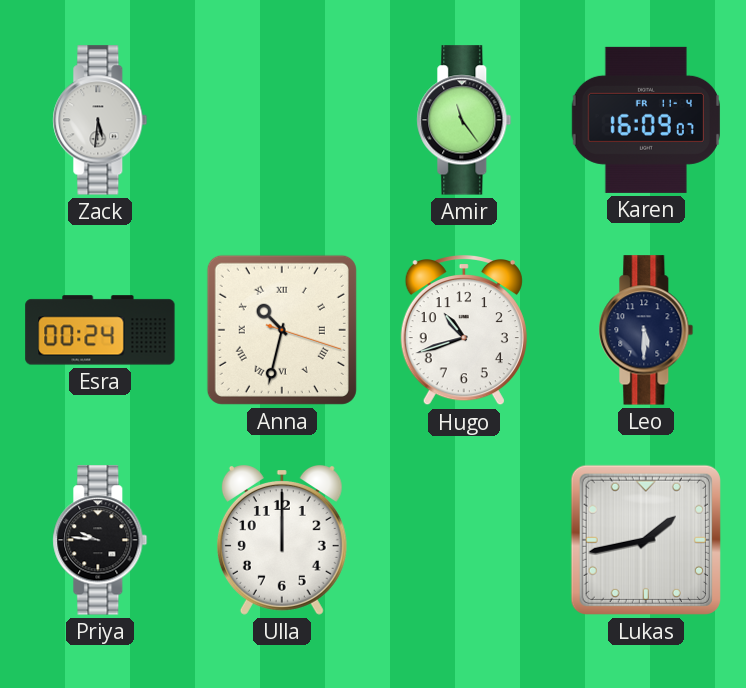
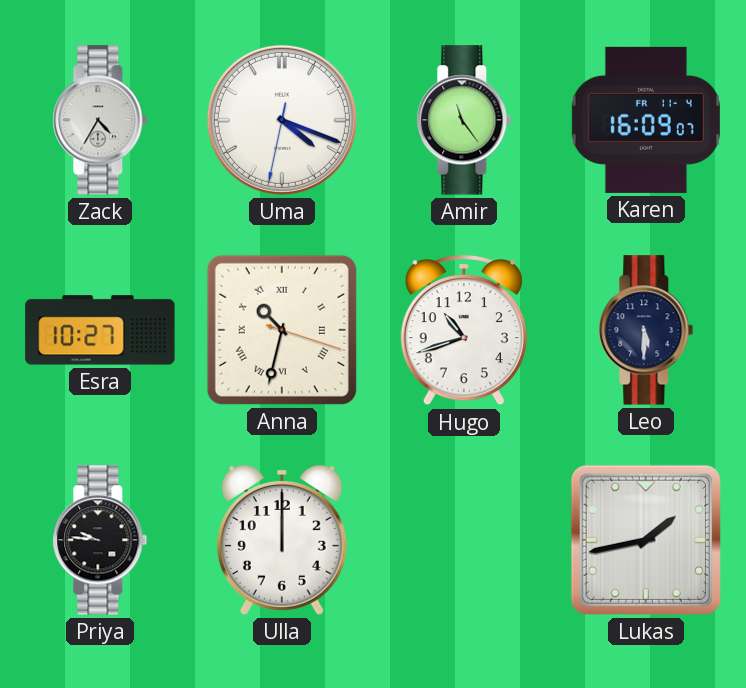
Zack: 5:31 -> 4:35 (100, 120)
Uma: none -> 4:18 (282, 120)
Esra: 00:24 -> 10:27 (100, 330)
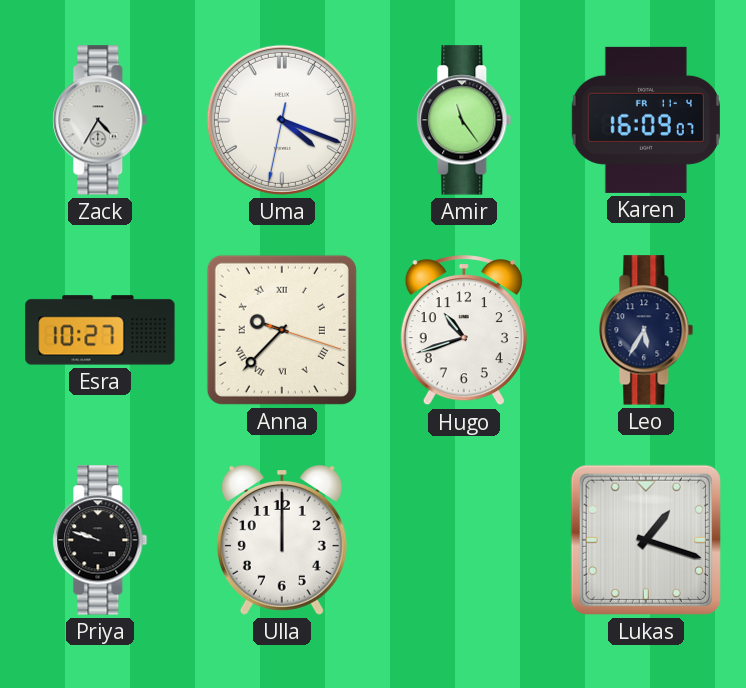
Anna: 10:32 -> 9:37 (282, 330)
Leo: 5:30 -> 5:35 (646, 330)
Priya: 9:46 -> 9:48 (100, 540)
Lukas: 1:43 -> 1:18 (646, 540)
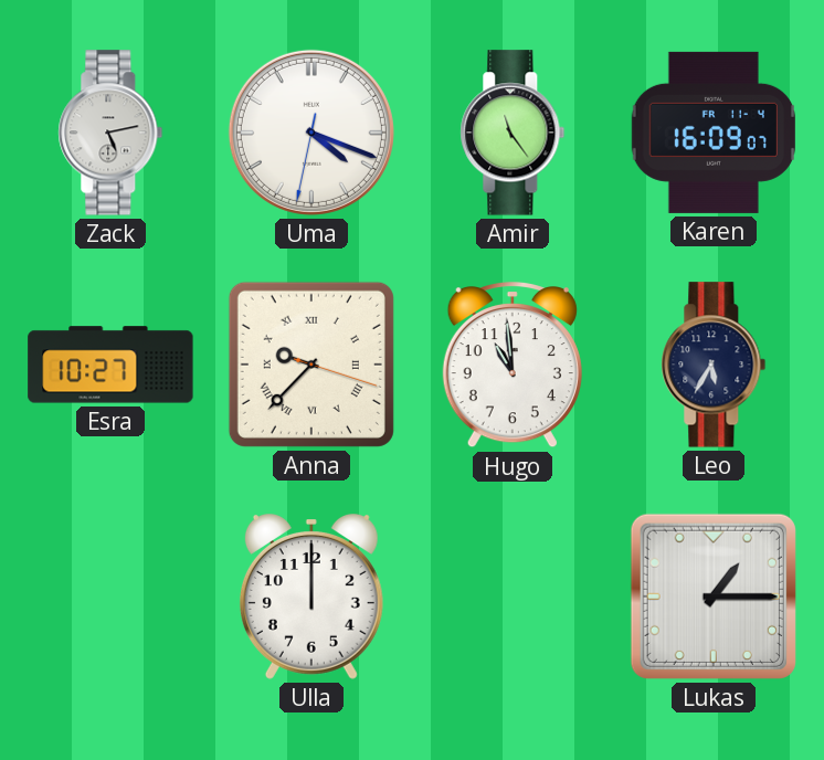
Zack: 4:35 -> 5:13 (110, 133)
Hugo: 10:42 -> 10:59 (513, 365)
Priya: 9:48 -> none (100, 540)
Lukas: 1:18 -> 1:15 (714, 597)
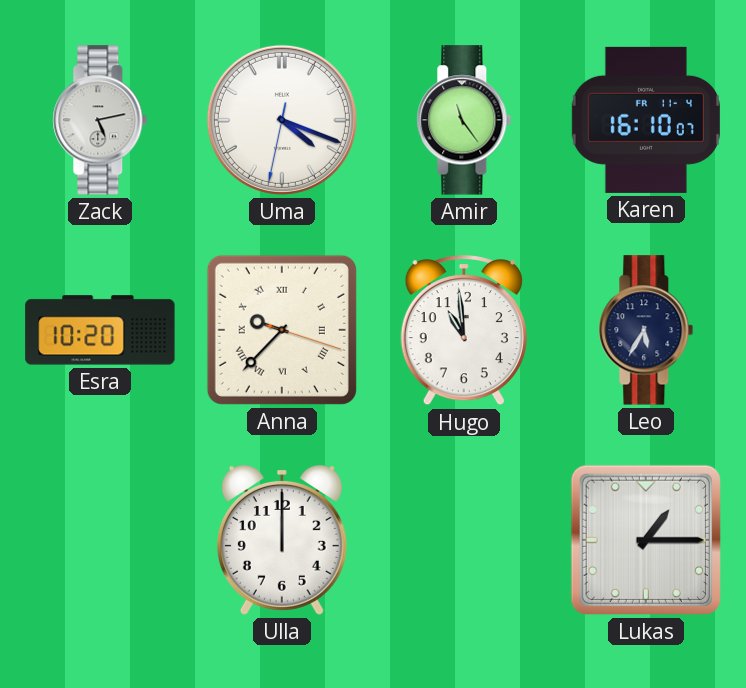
Karen: 16:09 -> 16:10 (646, 120)
Esra: 10:27 -> 10:20 (100, 330)
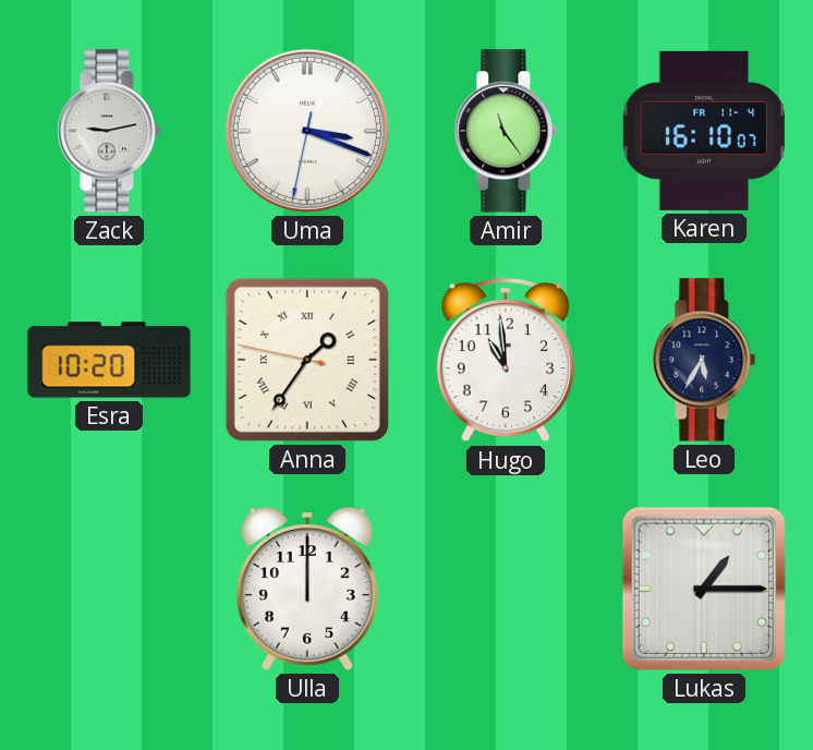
Zack: 5:13 -> 9:13 (109, 131)
Uma: 4:18 -> 3:18 (307, 131)
Anna: 9:37 -> 1:35 (307, 360)
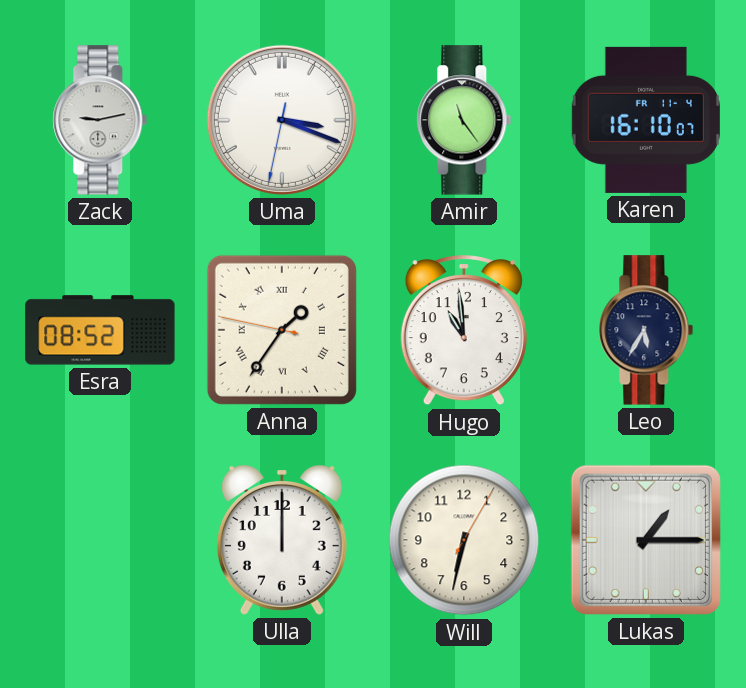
Esra: 10:20 -> 08:52 (100, 330)
Will: none -> 6:32 (464, 540)
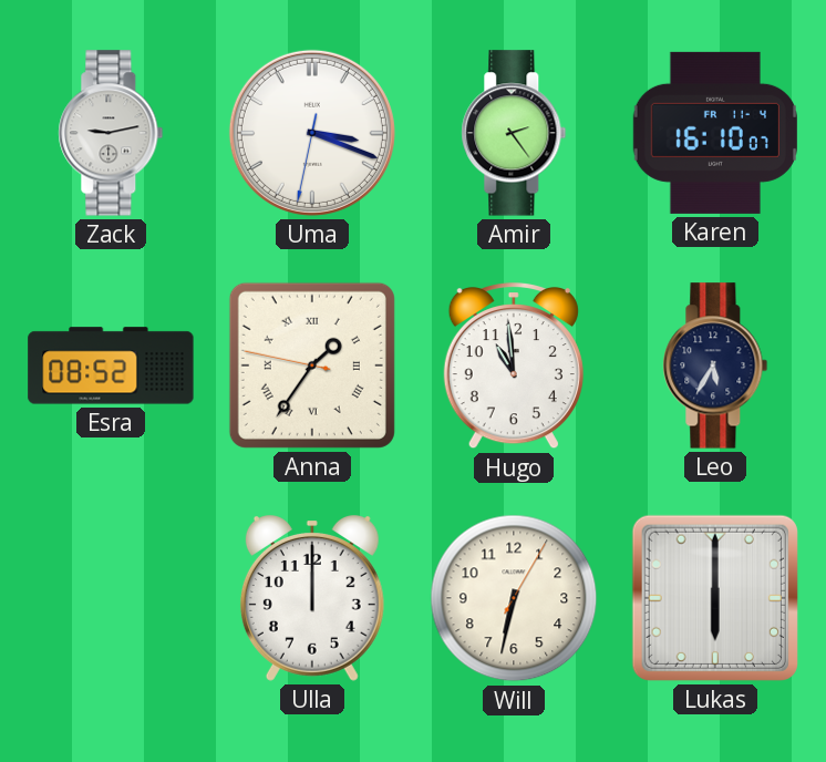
Amir: 11:24 -> 2:24 (514, 133)
Lukas: 1:15 -> 6:00 (715, 598)
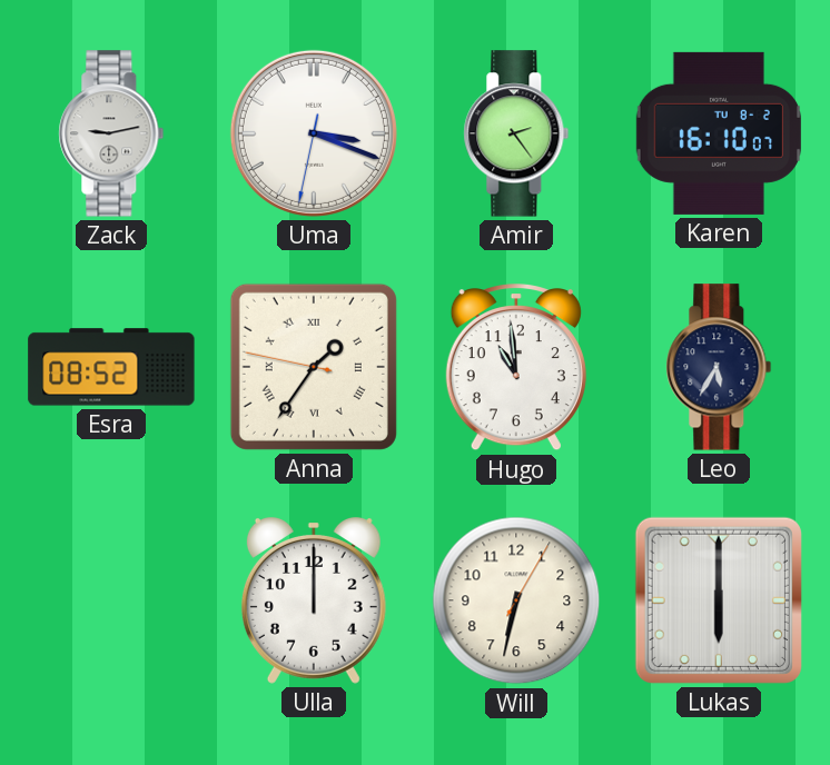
Karen date: FR 11-4 -> TU 8-2 (719, 133)
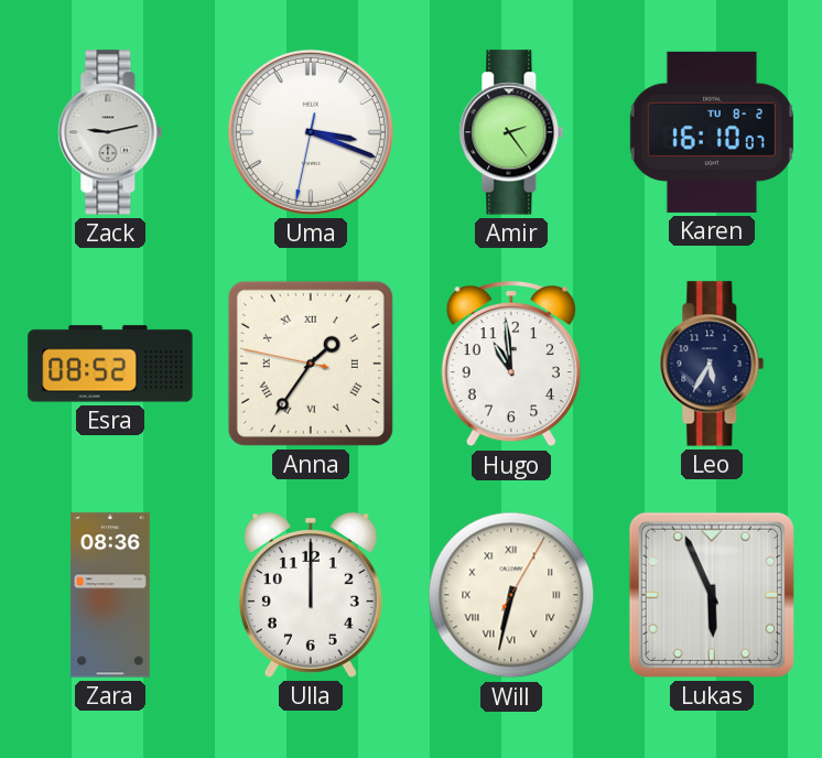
Zara: none -> 08:36 (110, 595)
Will numerals: Arabic -> Roman (511, 595)
Lukas: 6:00 -> 5:56 (712, 595)
